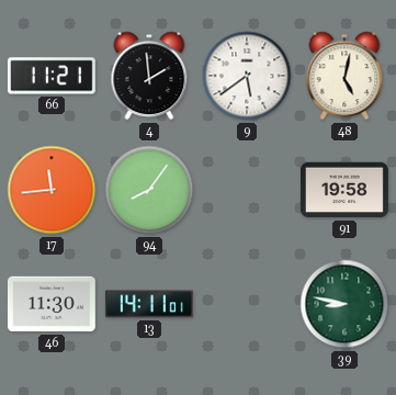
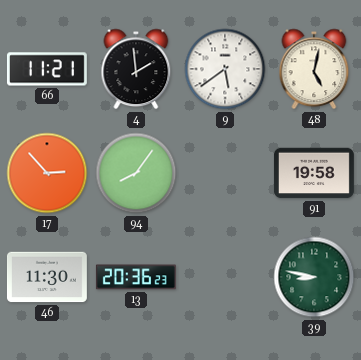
17: 11:44 -> 2:53 (47, 173)
13: 14:11 -> 20:36 (136, 277)
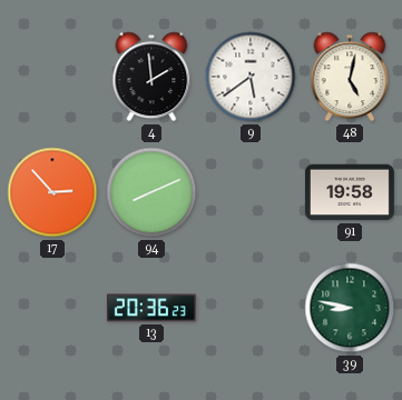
66: 11:21 -> none (47, 69)
94: 8:06 -> 8:11 (151, 192)
46: 11:30 -> none (47, 277)
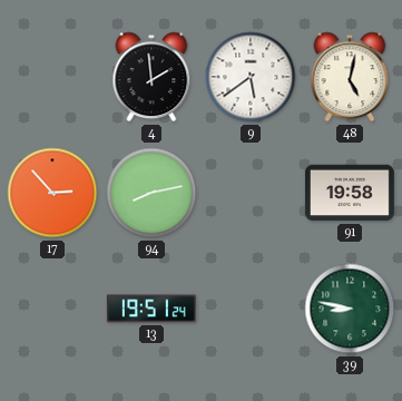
94: 8:11 -> 8:13 (151, 193)
13: 20:36 -> 19:51 (151, 309)
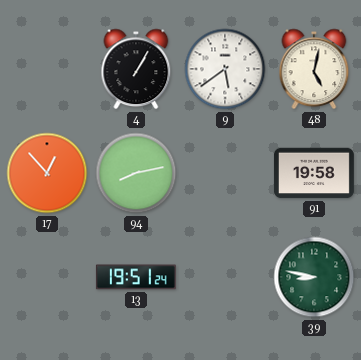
4: 1:59 -> 1:05 (136, 69)
17: 2:53 -> 12:53 (47, 173)
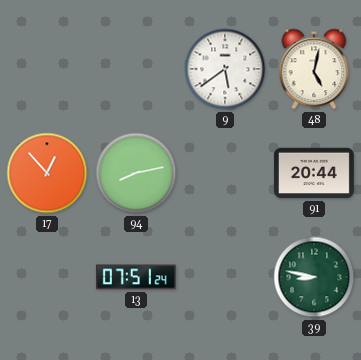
4: 1:05 -> none (136, 69)
91: 19:58 -> 20:44 (314, 173)
13: 19:51 -> 07:51 (136, 277)
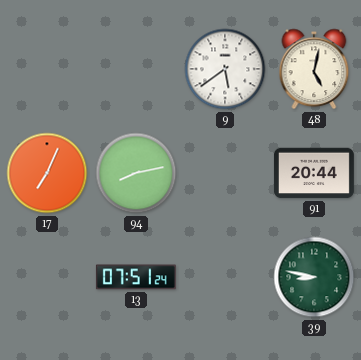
17: 12:53 -> 7:04 (47, 173)
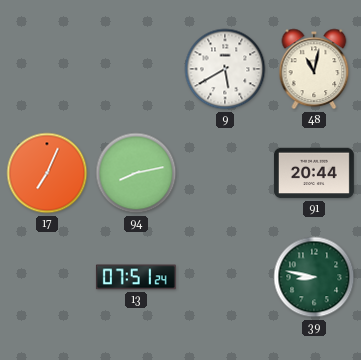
9: 5:39 -> 5:40 (225, 69)
48: 5:02 -> 11:02 (314, 69)
